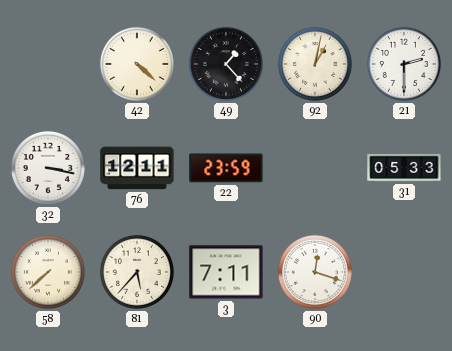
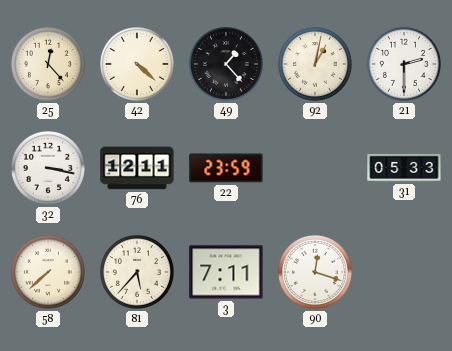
25: none -> 12:23 (48, 64)
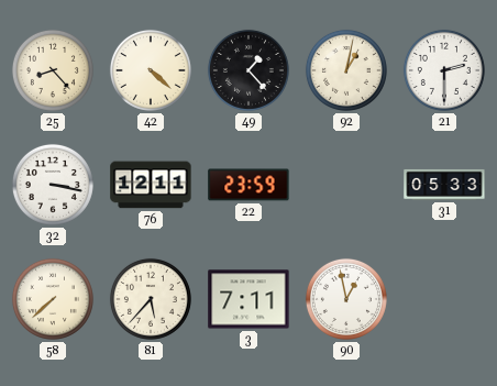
25: 12:23 -> 8:23 (53, 70)
90: 12:18 -> 12:58 (346, 299)
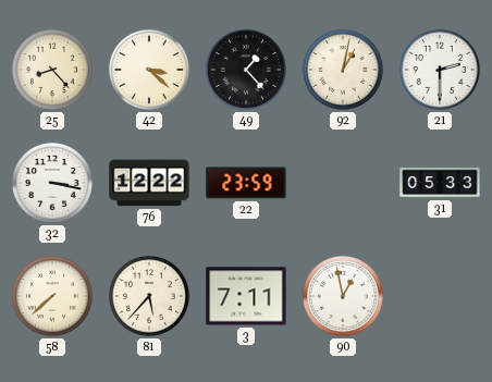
42: 4:22 -> 3:22 (149, 70)
76: 12:11 -> 12:22 (149, 183)
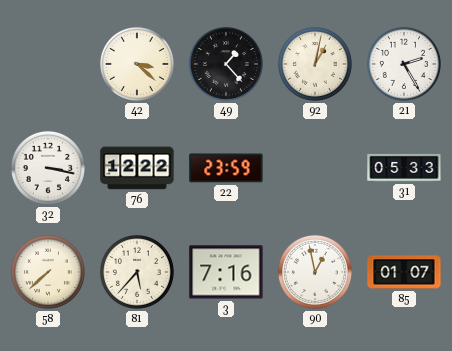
25: 8:23 -> none (52, 70)
21: 2:30 -> 2:25 (404, 64)
3: 7:11 -> 7:16 (226, 272)
85: none -> 01:07 (404, 272)
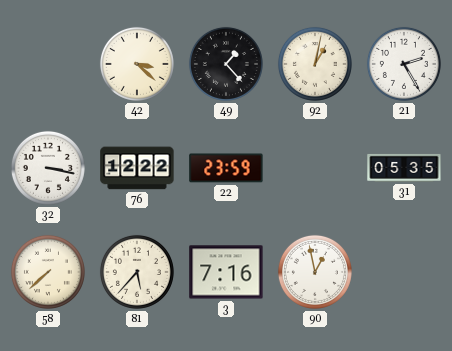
31: 05:33 -> 05:35 (404, 168)
85: 01:07 -> none (404, 272)
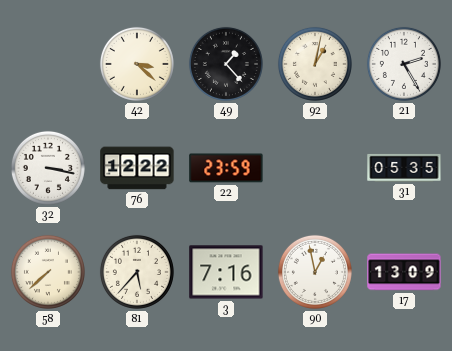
17: none -> 13:09 (404, 272)
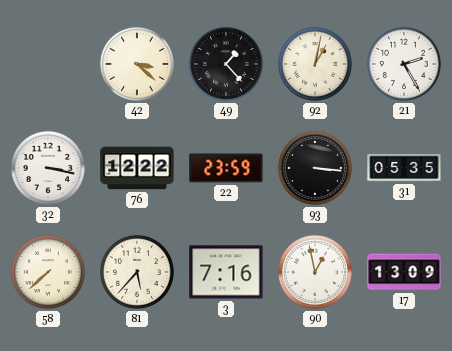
93: none -> 3:16 (315, 168)
